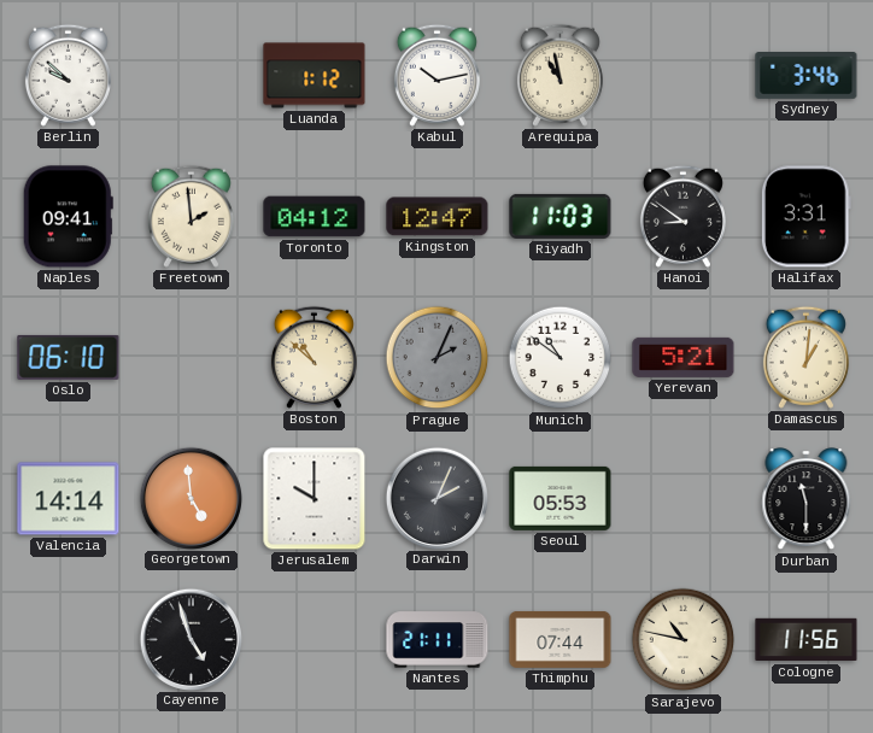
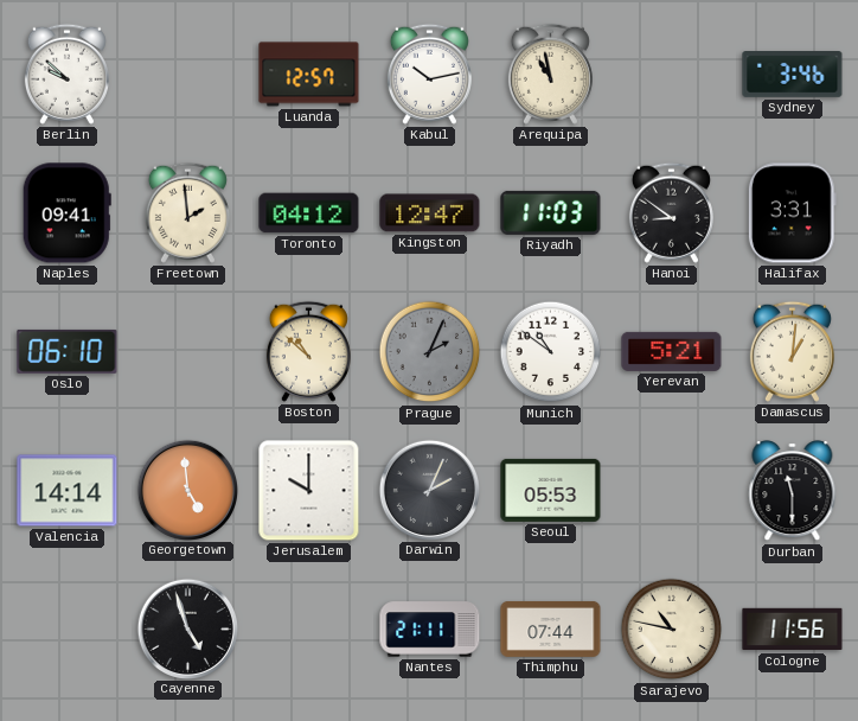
Luanda: 1:12 -> 12:57 (309, 75)
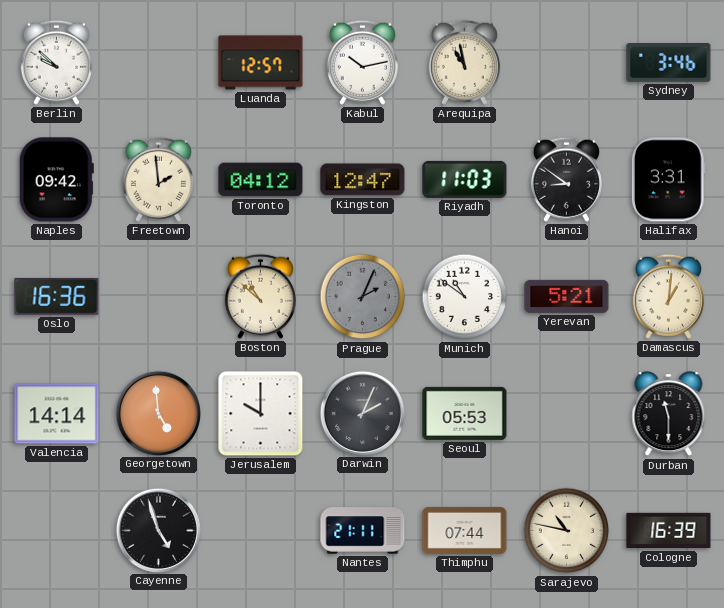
Naples: 09:41 -> 09:42 (56, 180)
Oslo: 06:10 -> 16:36 (57, 296)
Cologne: 11:56 -> 16:39 (669, 531)
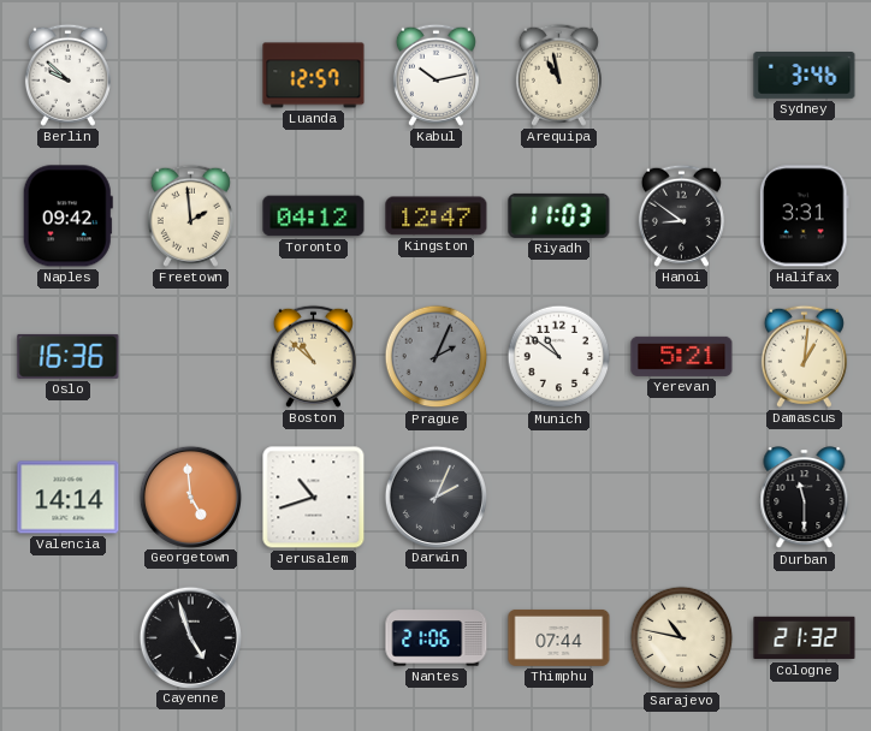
Jerusalem: 10:00 -> 10:42 (314, 498)
Seoul: 05:53 -> none (465, 413)
Nantes: 21:11 -> 21:06 (437, 638)
Cologne: 16:39 -> 21:32 (805, 638)
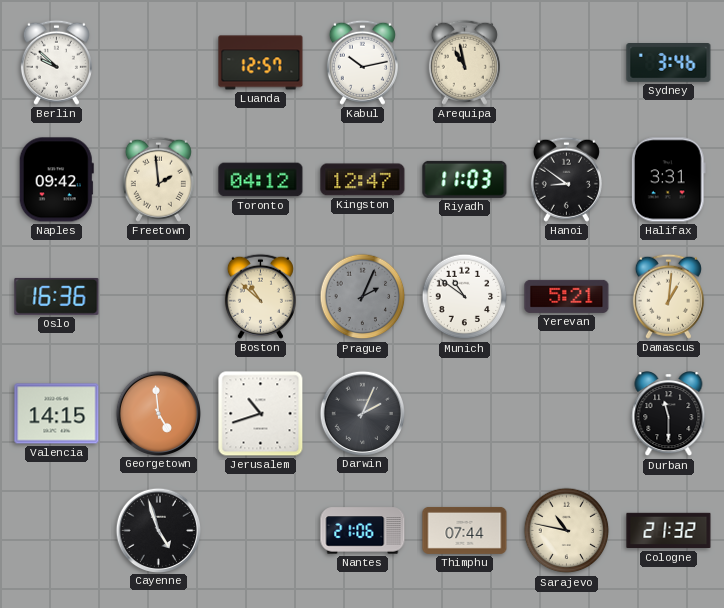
Valencia: 14:14 -> 14:15 (57, 414)
